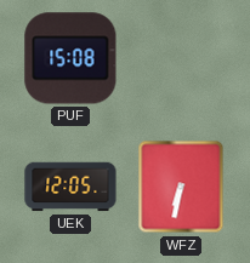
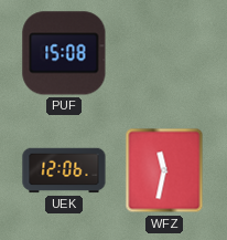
UEK: 12:05 -> 12:06 (64, 170)
WFZ: 6:32 -> 11:32 (164, 170)
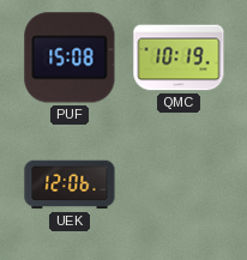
QMC: none -> 10:19 (179, 58)
WFZ: 11:32 -> none (164, 170)
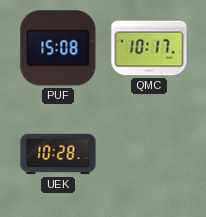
QMC: 10:19 -> 10:17 (149, 48)
UEK: 12:06 -> 10:28 (58, 154)
